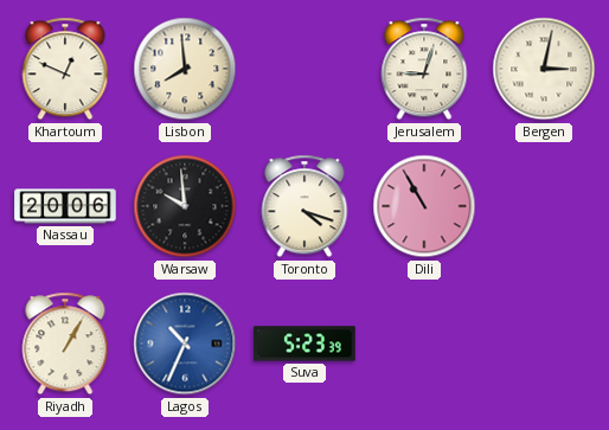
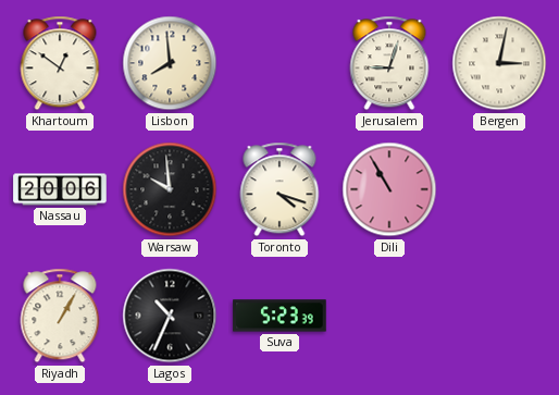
Khartoum: 12:49 -> 12:51 (60, 63)
Lagos dial: blue -> black (170, 316)
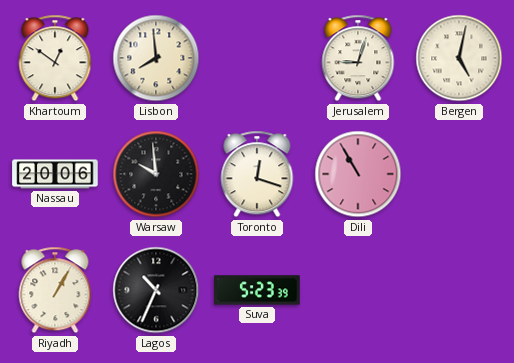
Bergen: 3:02 -> 5:02 (459, 58)
Toronto: 4:18 -> 12:18 (257, 174)
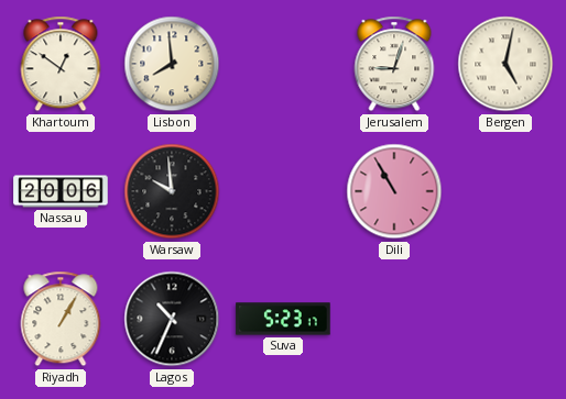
Toronto: 12:18 -> none (257, 174)
Suva: 5:23:39 -> 5:23:17 (283, 319)
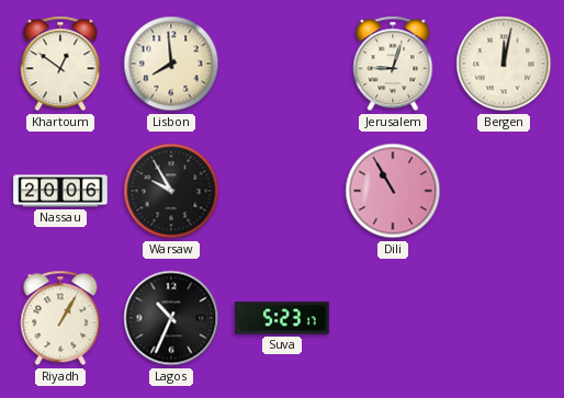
Bergen: 5:02 -> 12:02 (504, 64)
Warsaw: 9:59 -> 9:55 (171, 191)
